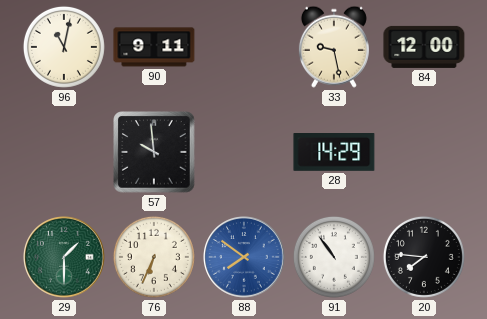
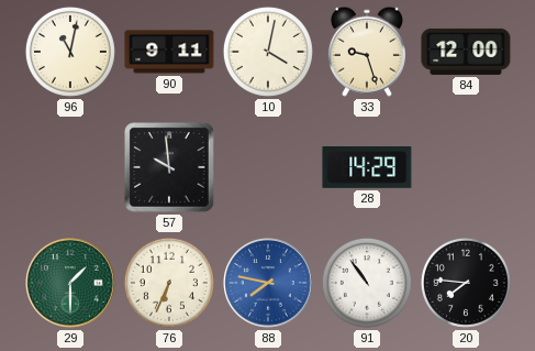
10: none -> 4:02 (268, 52)
33: 9:28 -> 9:27 (367, 52)
88: 7:51 -> 7:47 (269, 284)
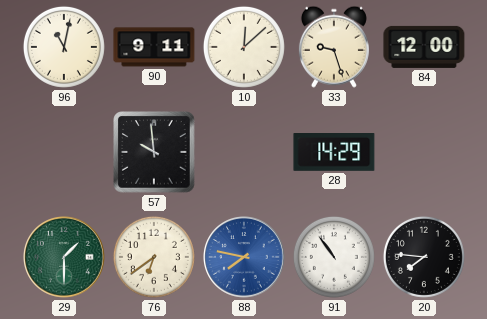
10: 4:02 -> 12:08 (244, 47)
76: 6:34 -> 6:39 (154, 257)
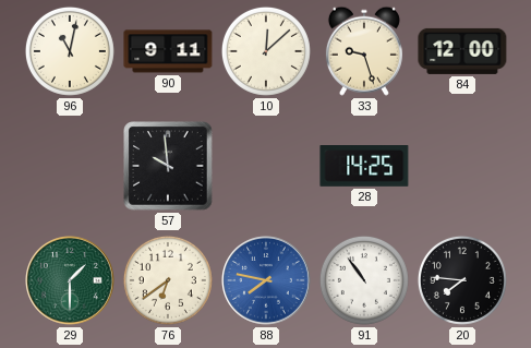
28: 14:29 -> 14:25 (364, 167)
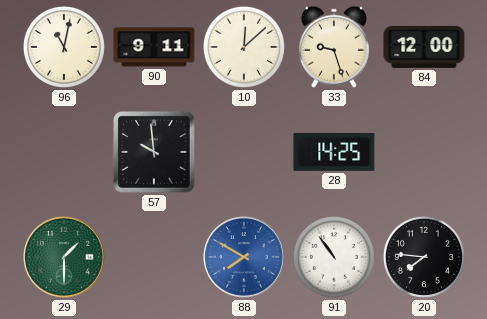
76: 6:39 -> none (168, 280)
88: 7:47 -> 7:50 (245, 258)
